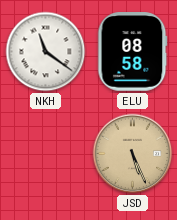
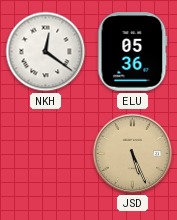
NKH: 11:21 -> 12:21 (46, 52)
ELU: 08:58 -> 05:36 (133, 52)
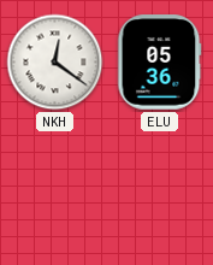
JSD: 5:26 -> none (133, 154)
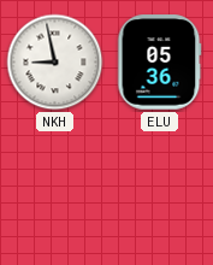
NKH: 12:21 -> 8:58 (55, 63)
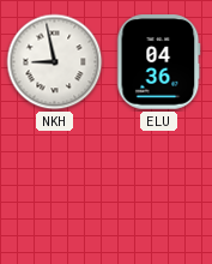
ELU: 05:36 -> 04:36 (159, 62)
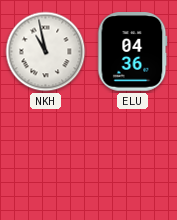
NKH: 8:58 -> 10:58 (46, 52)
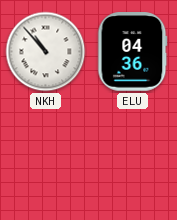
NKH: 10:58 -> 10:53 (46, 52)
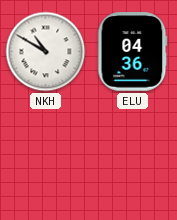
NKH: 10:53 -> 10:50 (46, 52)
